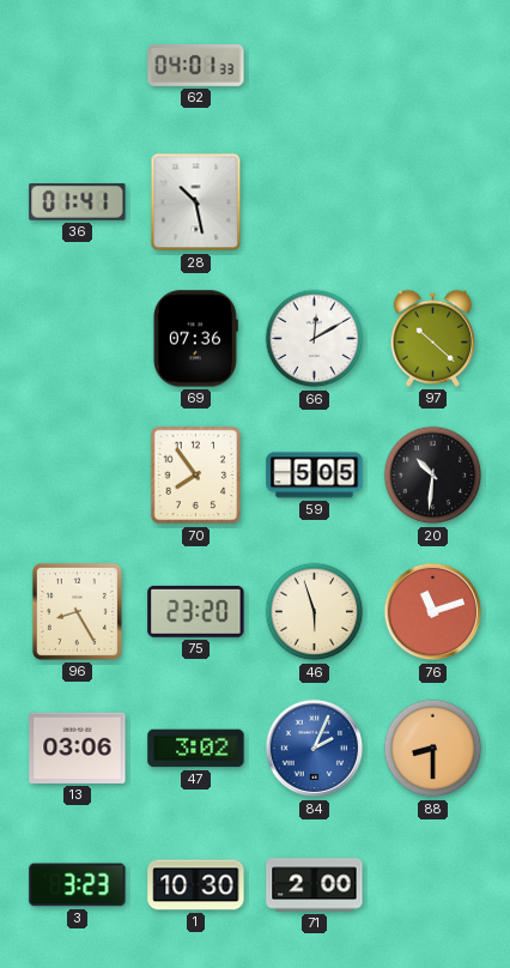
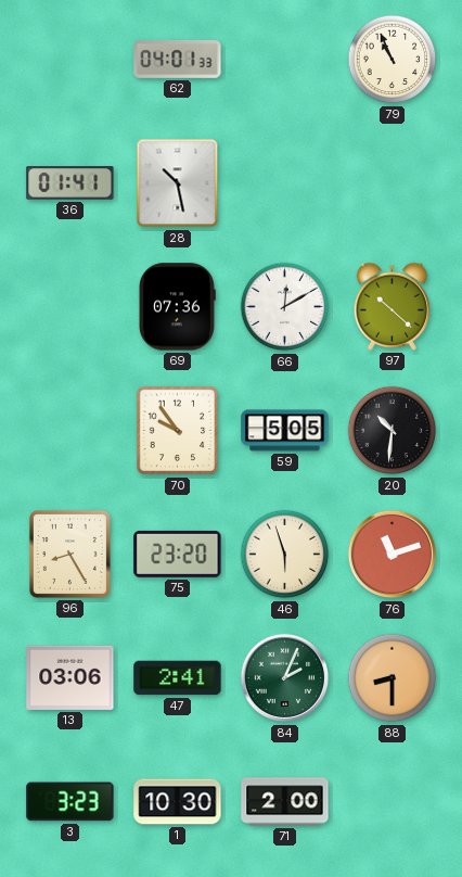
79: none -> 10:56 (393, 60)
70: 7:54 -> 9:54 (178, 431)
47: 3:02 -> 2:41 (178, 678)
84 dial: blue -> green (285, 678)
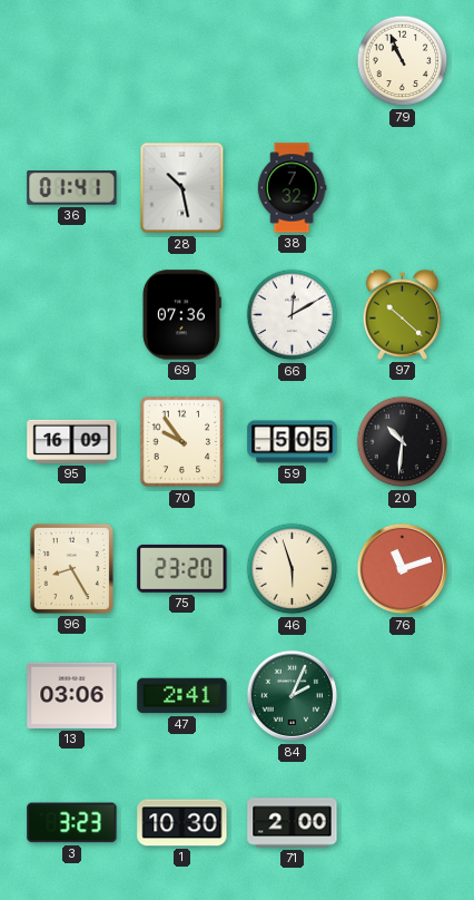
62: 04:01 -> none (178, 59)
38: none -> 7:32 (292, 188)
95: none -> 16:09 (72, 441)
88: 8:30 -> none (393, 678)
